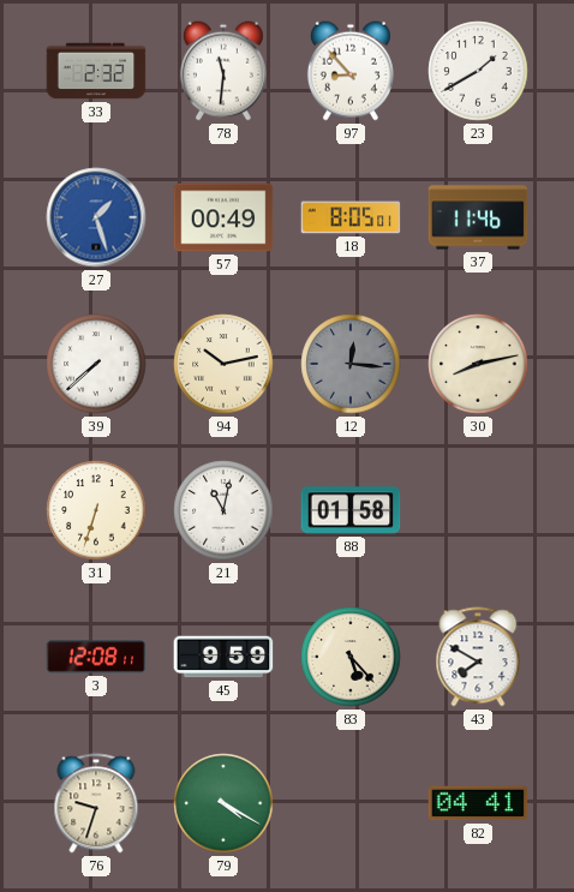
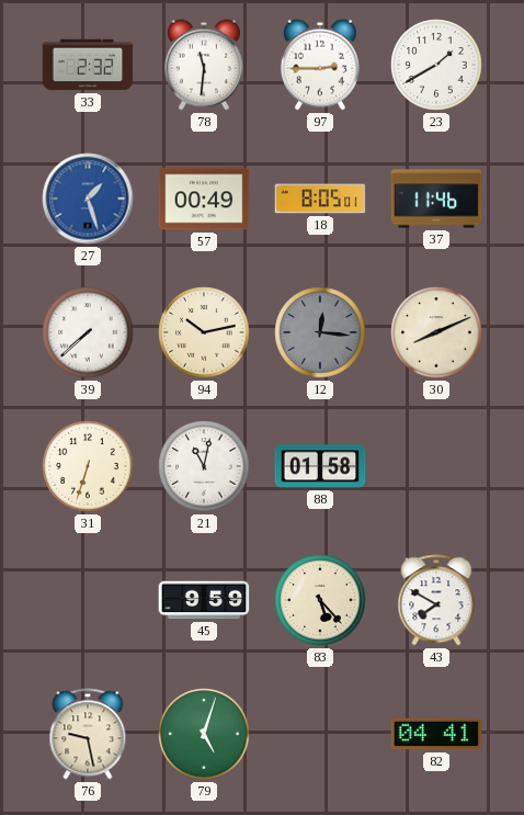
97: 8:53 -> 2:45 (320, 65)
30: 8:13 -> 8:11 (436, 332)
3: 12:08 -> none (96, 657)
76: 9:33 -> 9:28 (88, 734)
79: 4:20 -> 5:03 (204, 734)
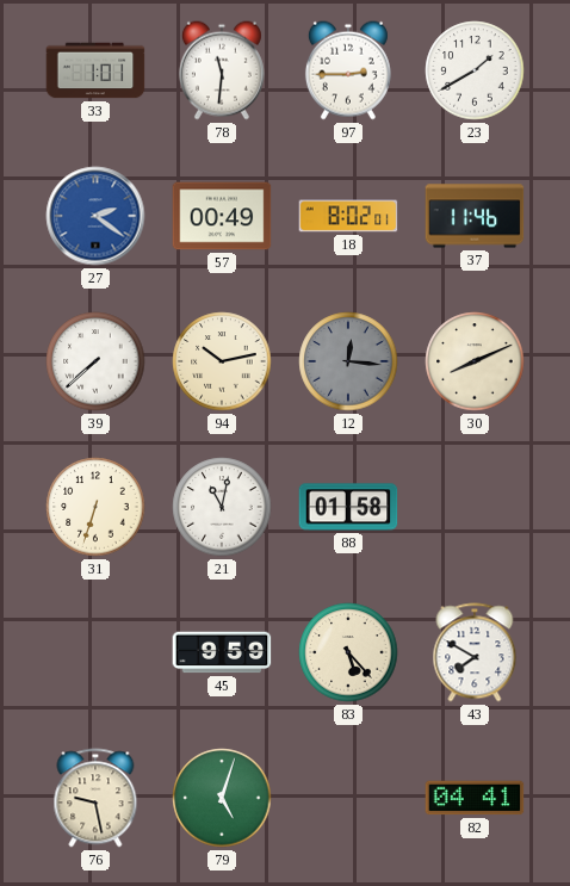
33: 2:32 -> 1:01 (95, 70)
27: 1:27 -> 2:21 (95, 216)
18: 8:05 -> 8:02 (348, 216)
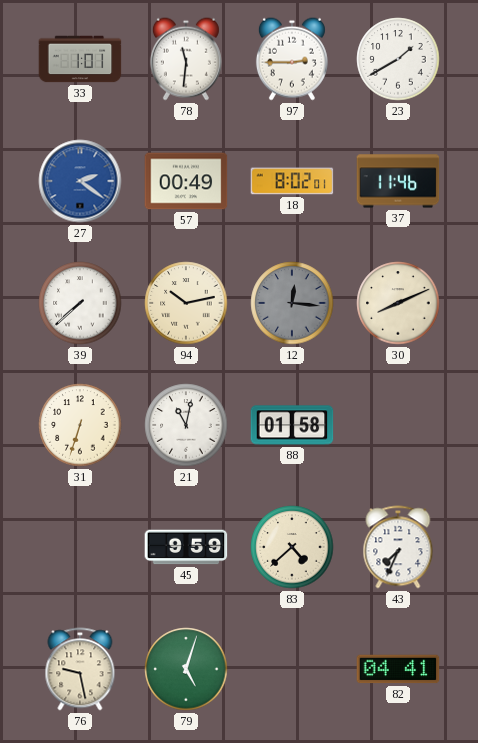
83: 5:23 -> 4:38 (292, 547)
43: 7:50 -> 7:34 (398, 547)
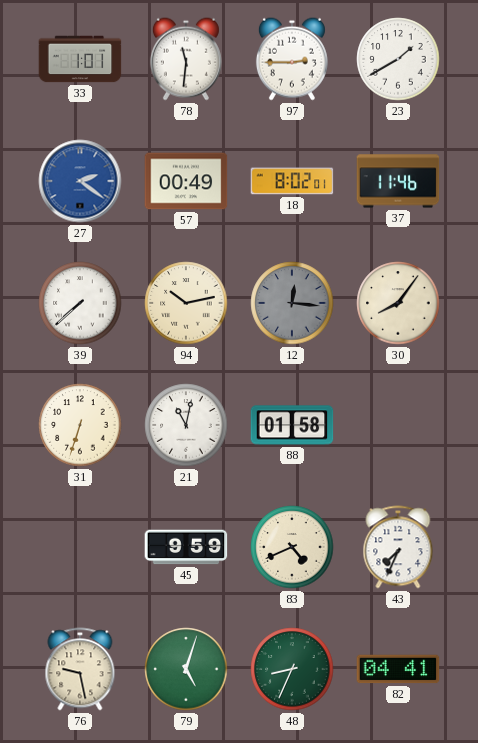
30: 8:11 -> 8:06 (398, 303)
83: 4:38 -> 4:41 (292, 547)
48: none -> 8:34 (292, 669)
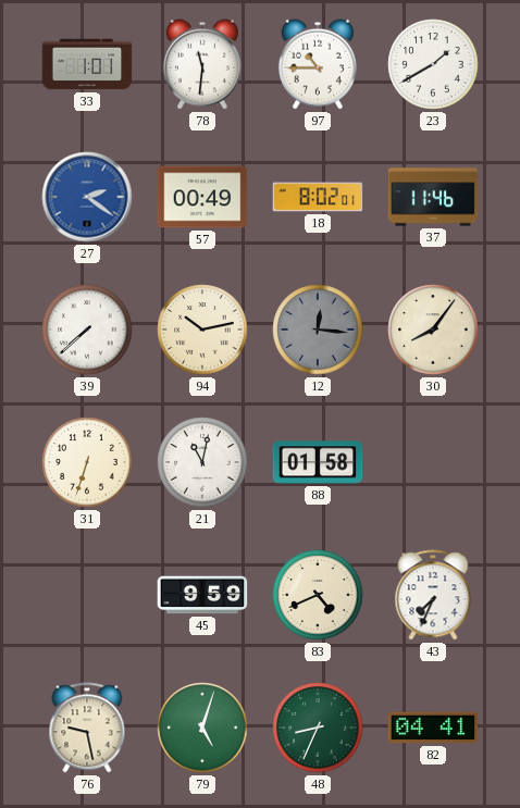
97: 2:45 -> 10:45 (318, 64)
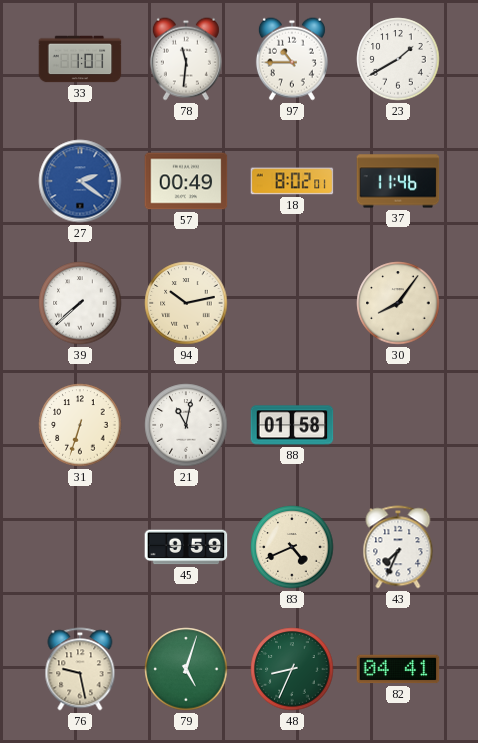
12: 12:16 -> none (318, 330)
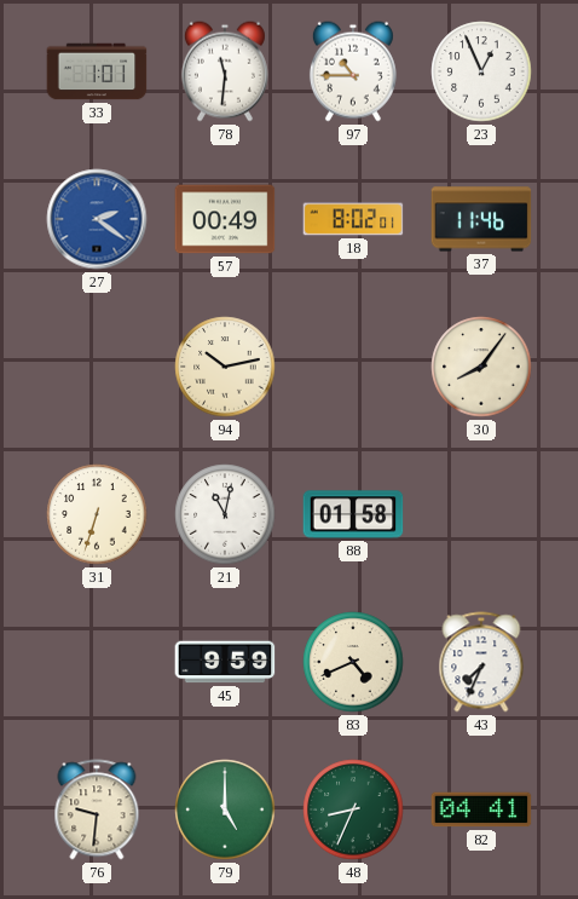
23: 1:40 -> 12:56 (481, 71)
39: 7:38 -> none (80, 303)
76: 9:28 -> 9:31 (97, 809)
79: 5:03 -> 5:00 (225, 809)
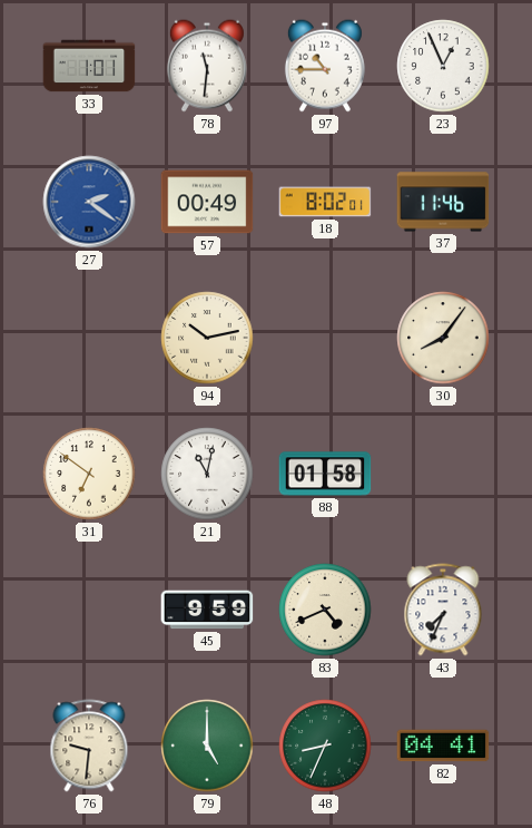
31: 6:33 -> 6:51 (89, 474)
